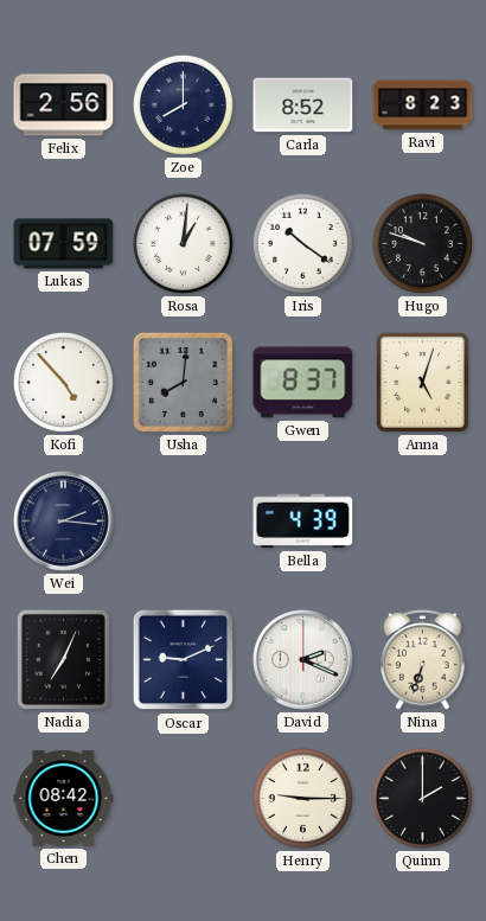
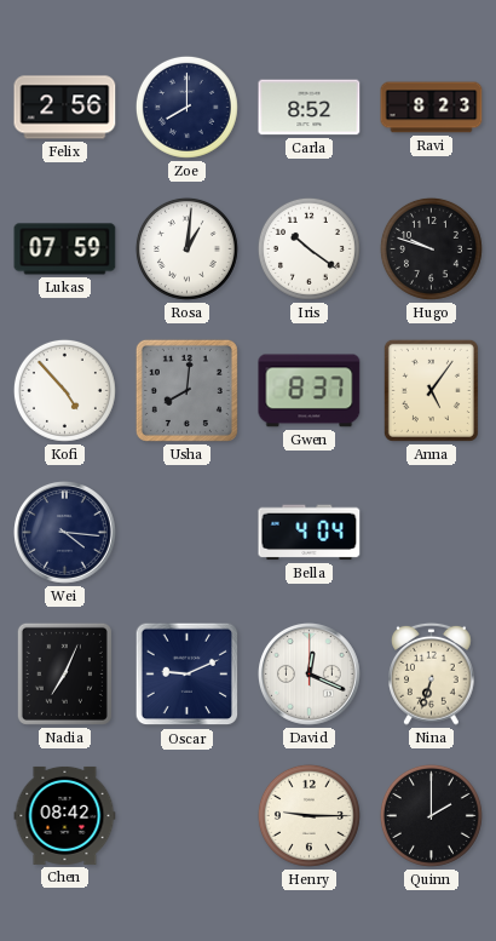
Anna: 5:03 -> 5:06 (431, 390)
Wei: 2:16 -> 4:16 (65, 533)
Bella: 4:39 -> 4:04 (310, 533)
David: 2:19 -> 12:19 (310, 675)
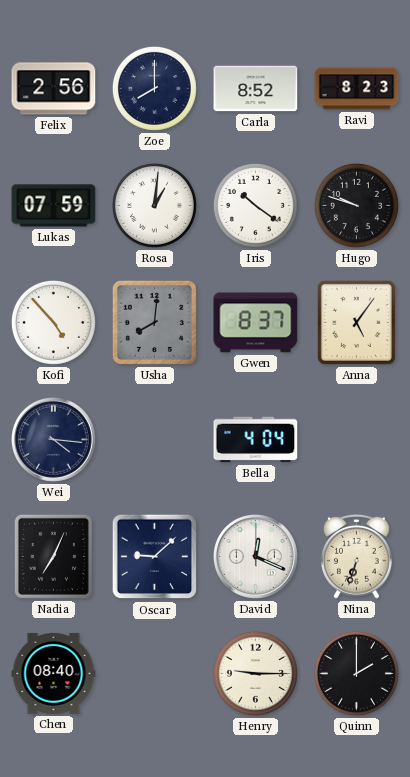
Oscar: 9:11 -> 9:08 (155, 557)
Chen: 08:42 -> 08:40 (54, 673)
